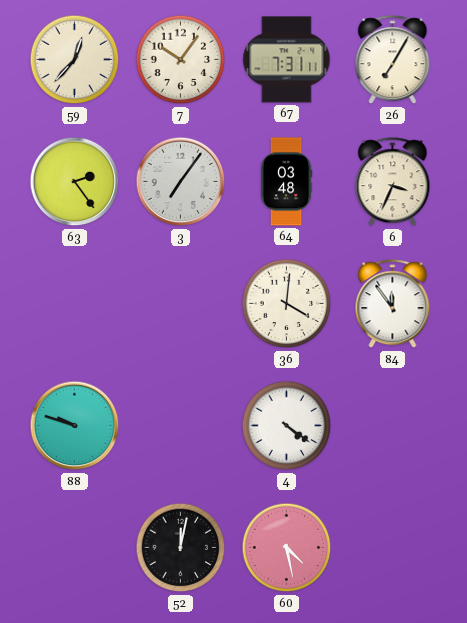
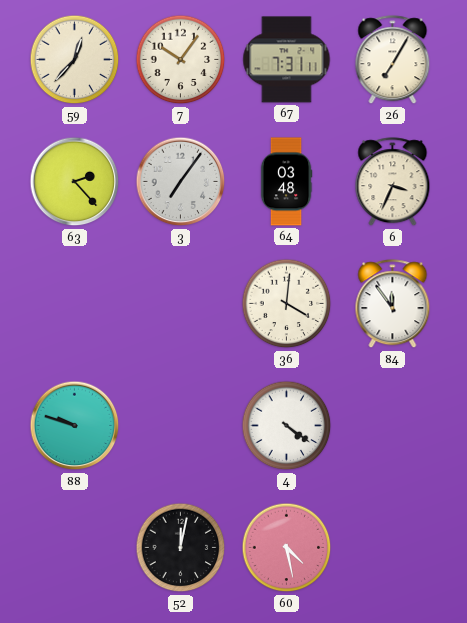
63: 2:24 -> 2:23 (75, 182)
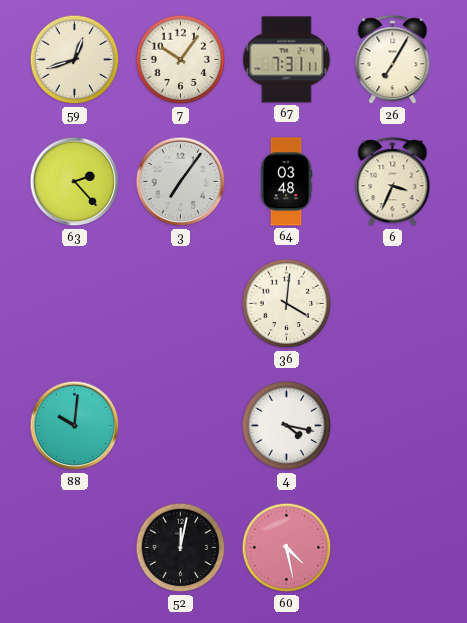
59: 12:37 -> 12:42 (75, 60)
84: 11:54 -> none (393, 304)
88: 9:48 -> 10:01 (75, 426)
4: 4:21 -> 4:17 (287, 426)
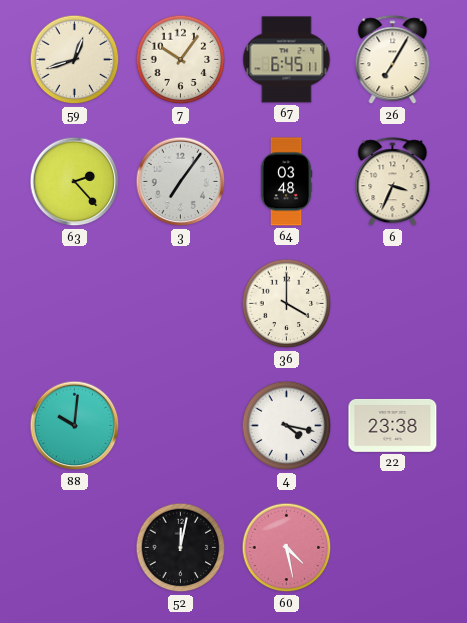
67: 7:31 -> 6:45 (287, 60)
36: 4:01 -> 4:00 (287, 304)
22: none -> 23:38 (393, 425)
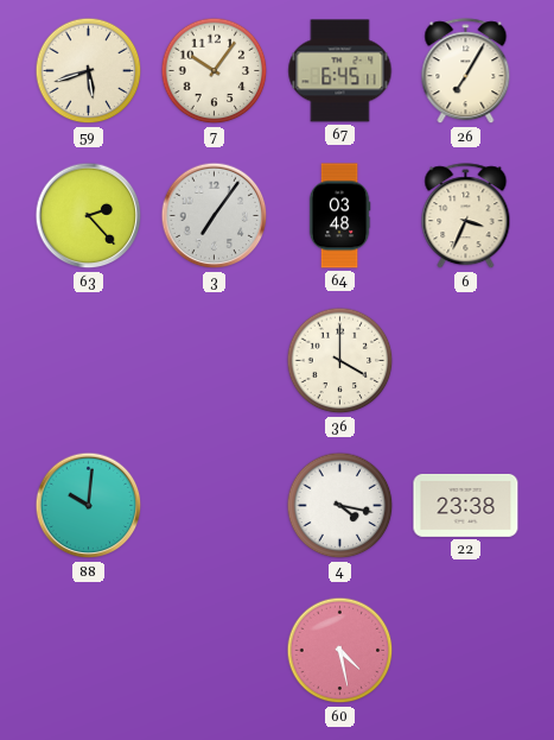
59: 12:42 -> 5:42 (89, 71)
52: 12:02 -> none (181, 548)
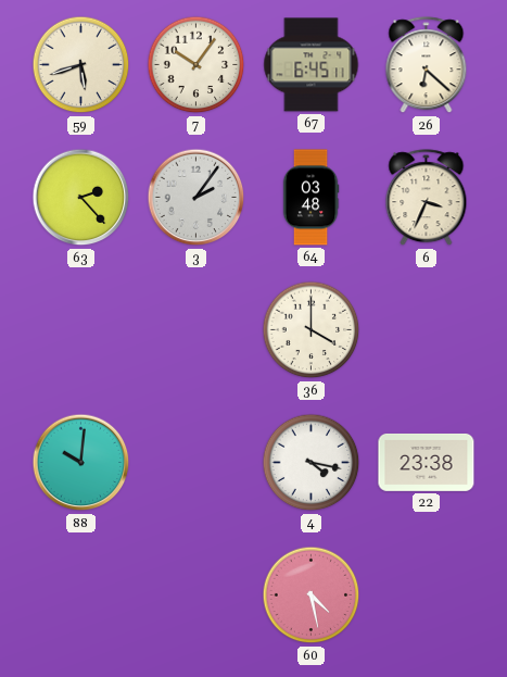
26: 7:05 -> 6:22 (427, 65)
3: 7:06 -> 2:06 (197, 198)
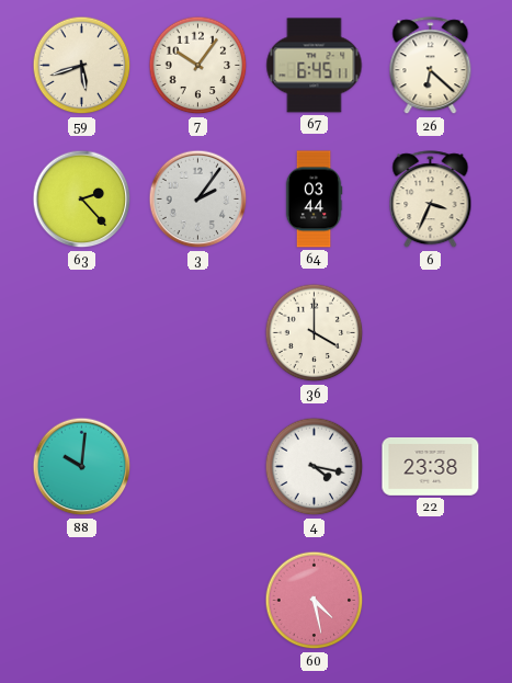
64: 03:48 -> 03:44 (314, 200)
